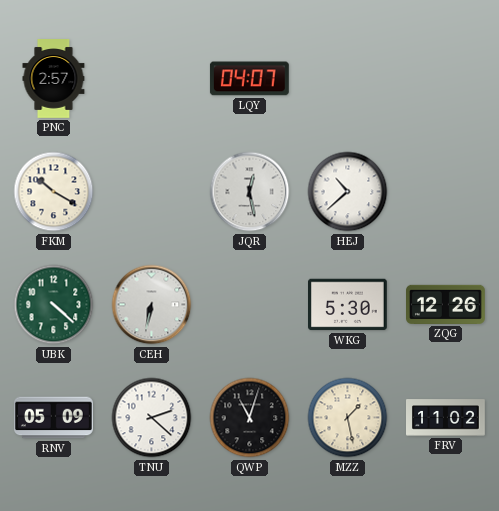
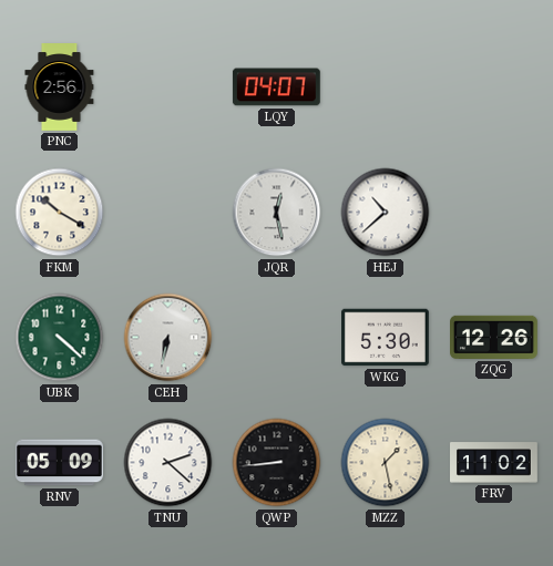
PNC: 2:57 -> 2:56 (60, 88)
QWP: 11:03 -> 8:44 (277, 463)
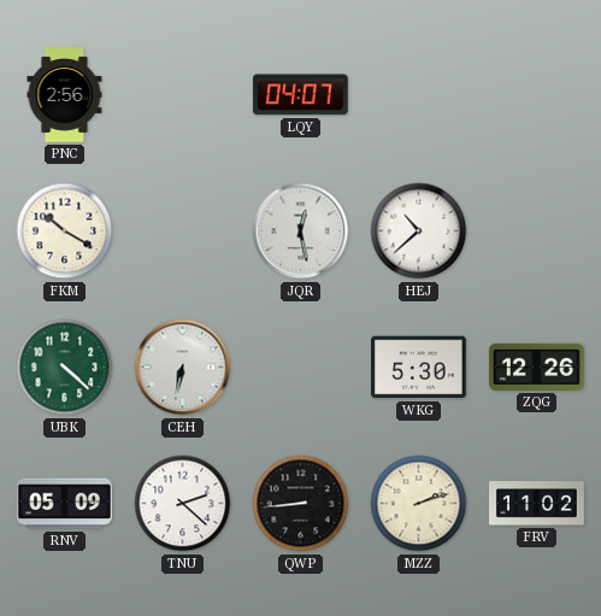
MZZ: 1:28 -> 2:12 (419, 504)
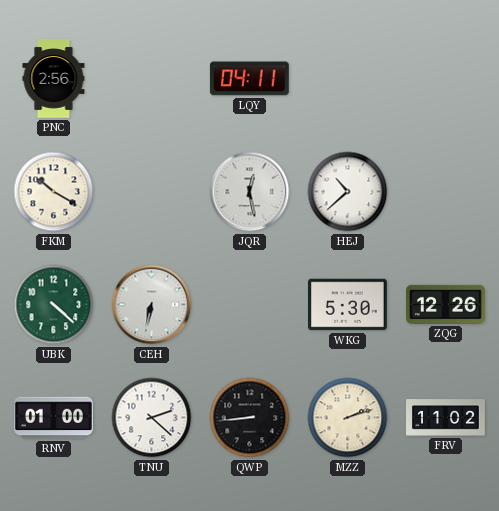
LQY: 04:07 -> 04:11 (249, 79)
RNV: 05:09 -> 01:00 (54, 418)
